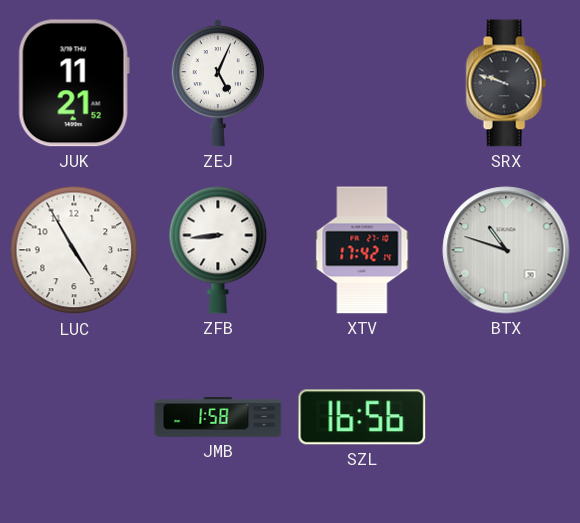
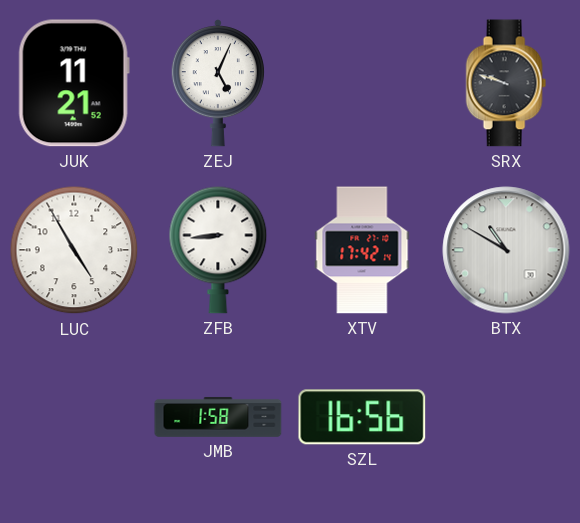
BTX: 10:48 -> 10:50 (506, 250)
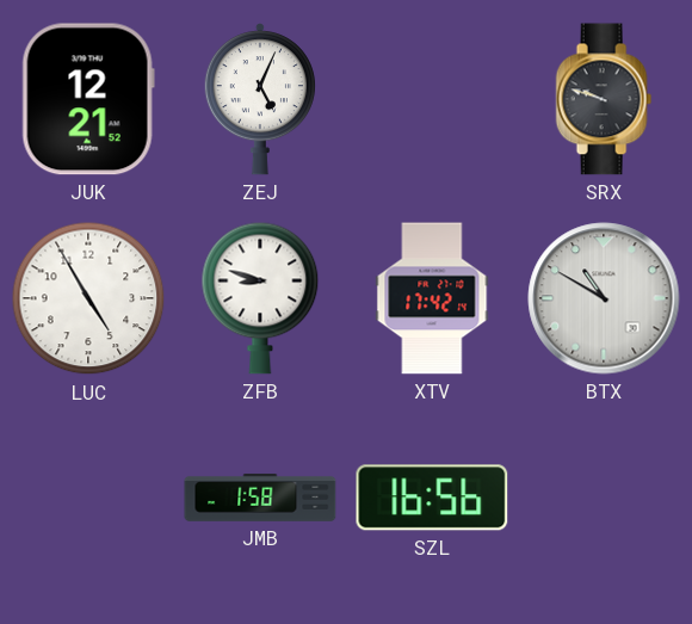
JUK: 11:21 -> 12:21 (88, 99)
ZFB: 8:44 -> 8:48 (260, 298)
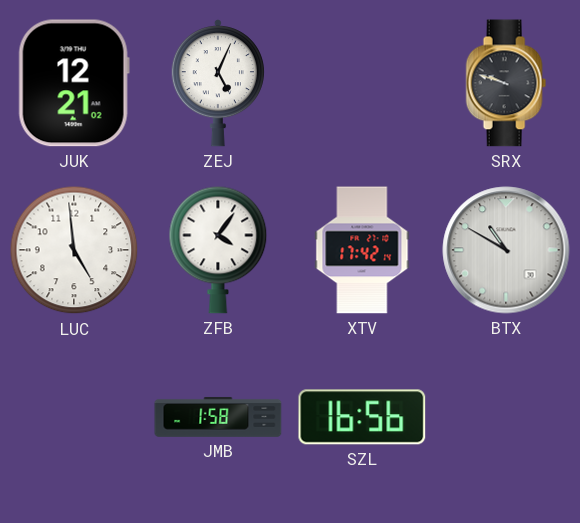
JUK: 12:21:52 -> 12:21:02 (74, 83)
LUC: 4:55 -> 4:59 (74, 250)
ZFB: 8:48 -> 4:06 (218, 250)
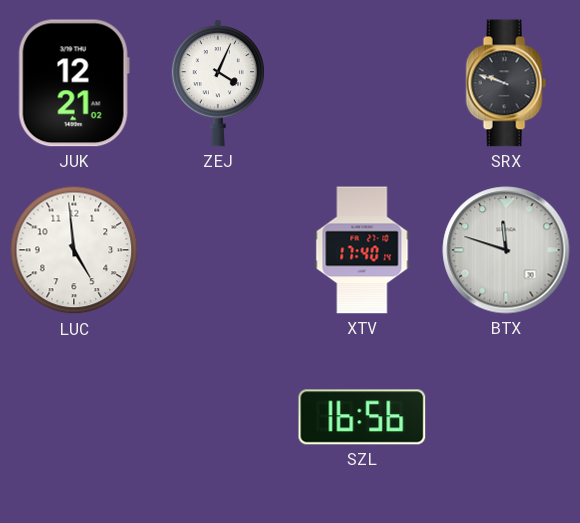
ZEJ: 5:04 -> 4:04 (218, 84)
ZFB: 4:06 -> none (218, 250)
XTV: 17:42 -> 17:40 (362, 250)
BTX: 10:50 -> 11:48 (506, 250)
JMB: 1:58 -> none (218, 417)
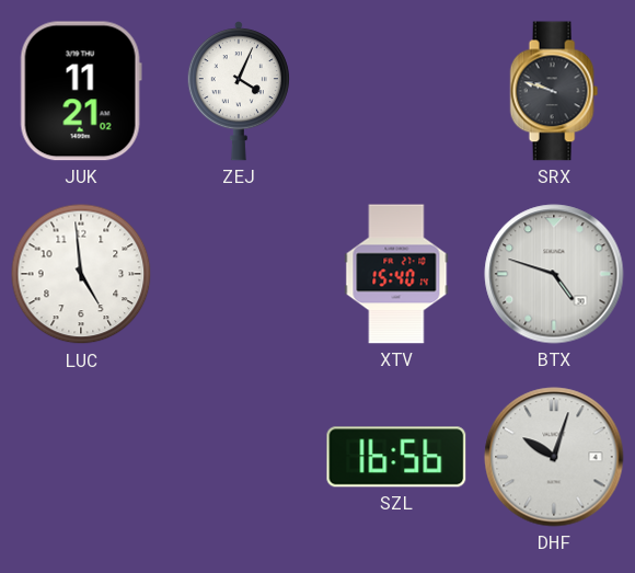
JUK: 12:21 -> 11:21 (81, 91)
XTV: 17:40 -> 15:40 (396, 274)
BTX: 11:48 -> 4:48 (554, 274)
DHF: none -> 10:03 (554, 457)
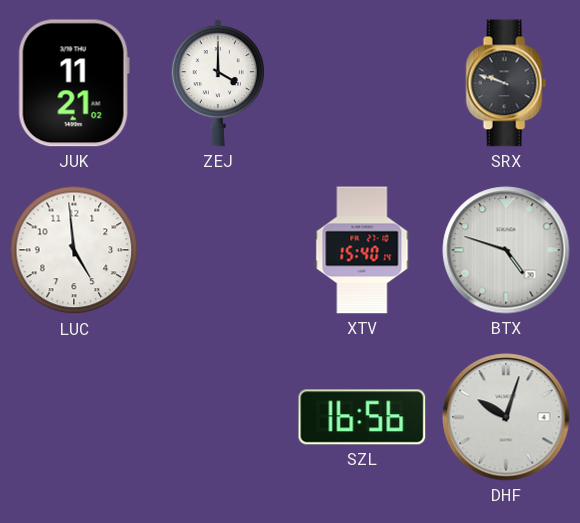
ZEJ: 4:04 -> 4:00 (218, 84)
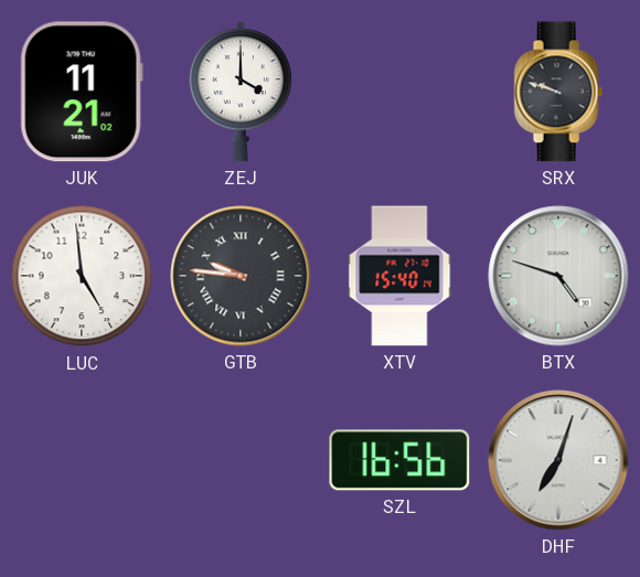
GTB: none -> 9:46 (241, 276)
DHF: 10:03 -> 7:03 (558, 460)
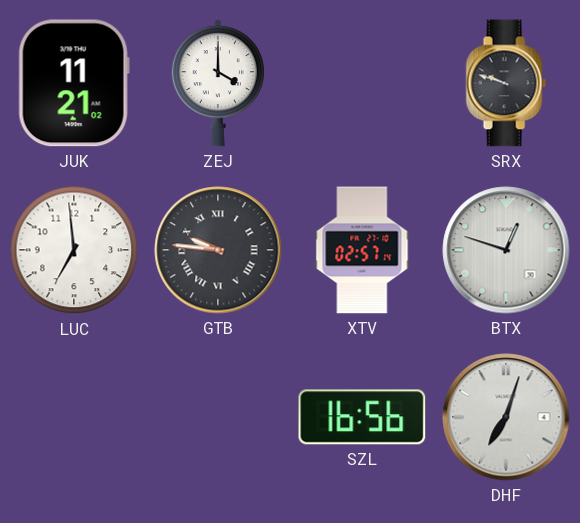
LUC: 4:59 -> 6:59 (74, 250)
XTV: 15:40 -> 02:57 (362, 250)
BTX: 4:48 -> 12:48 (506, 250)
